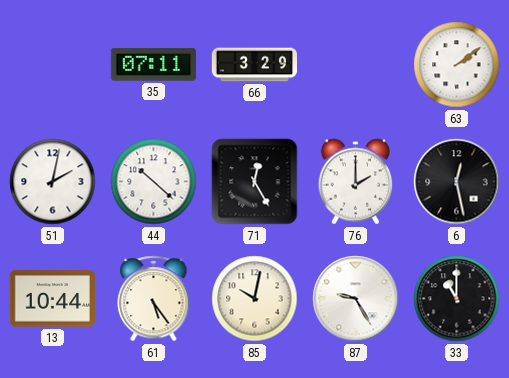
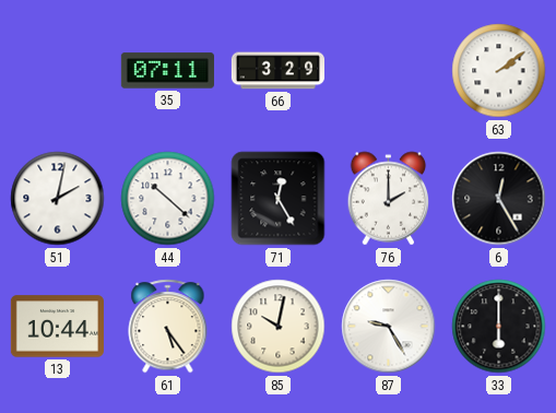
6: 12:28 -> 12:25 (499, 199)
33: 11:00 -> 6:00 (499, 327)
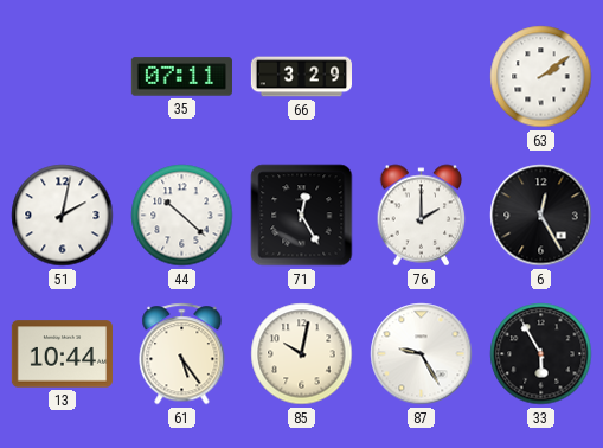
33: 6:00 -> 5:55 (541, 354)
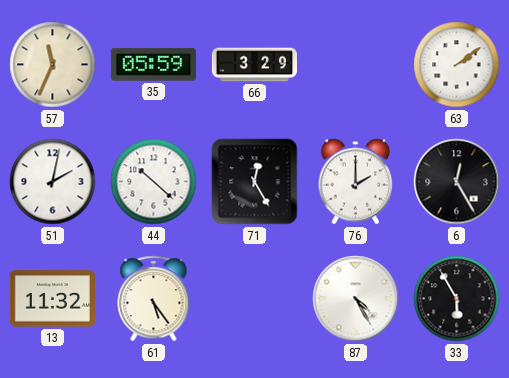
57: none -> 11:34 (53, 65)
35: 07:11 -> 05:59 (153, 65)
13: 10:44 -> 11:32 (52, 299)
85: 10:02 -> none (302, 354)
87: 9:25 -> 4:25 (356, 299)
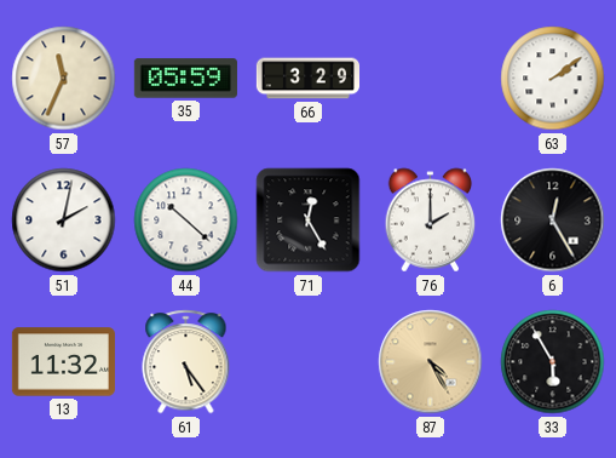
87 dial: white -> champagne (431, 362)
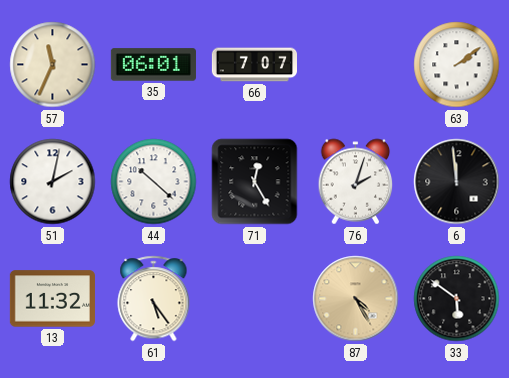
35: 05:59 -> 06:01 (153, 65)
66: 3:29 -> 7:07 (254, 65)
76: 2:00 -> 2:03 (356, 182)
6: 12:25 -> 11:59 (457, 182)
33: 5:55 -> 5:51 (457, 299)
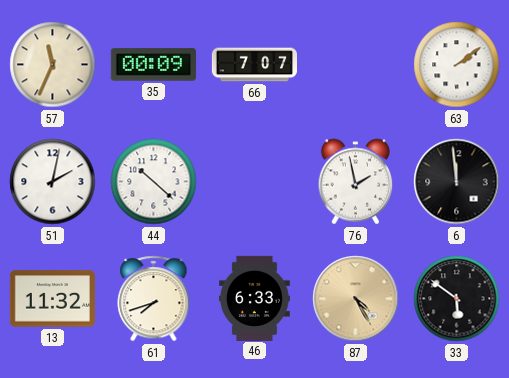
35: 06:01 -> 00:09 (153, 65)
71: 12:25 -> none (255, 182)
76: 2:03 -> 1:58 (356, 182)
61: 5:24 -> 7:42 (154, 299)
46: none -> 6:33 (255, 298)
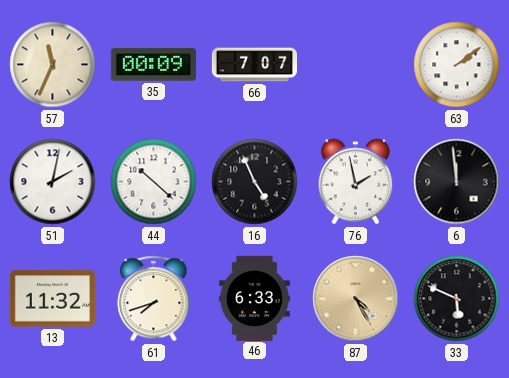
16: none -> 4:56 (255, 182)
33: 5:51 -> 5:49 (457, 299)
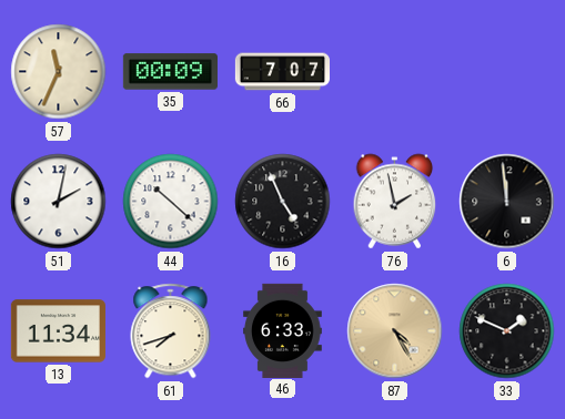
63: 2:09 -> none (457, 65)
13: 11:32 -> 11:34 (58, 331)
33: 5:49 -> 1:49 (507, 331)
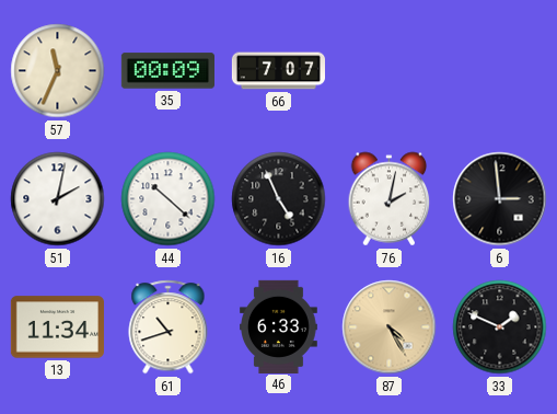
76: 1:58 -> 2:02 (390, 199)
6: 11:59 -> 2:59 (500, 199)
61: 7:42 -> 10:42 (169, 327)
